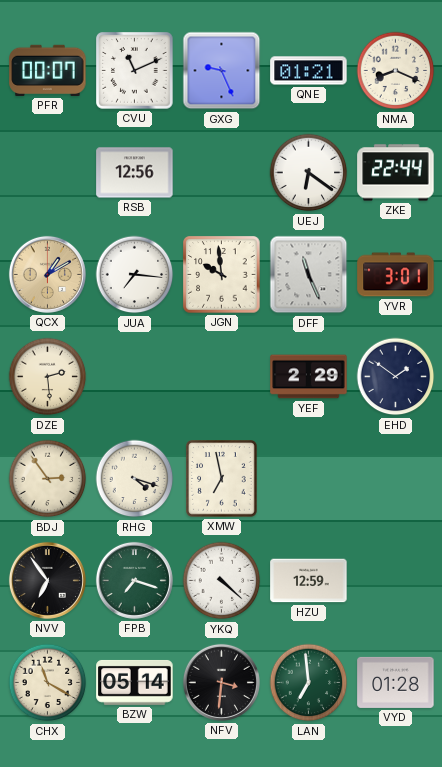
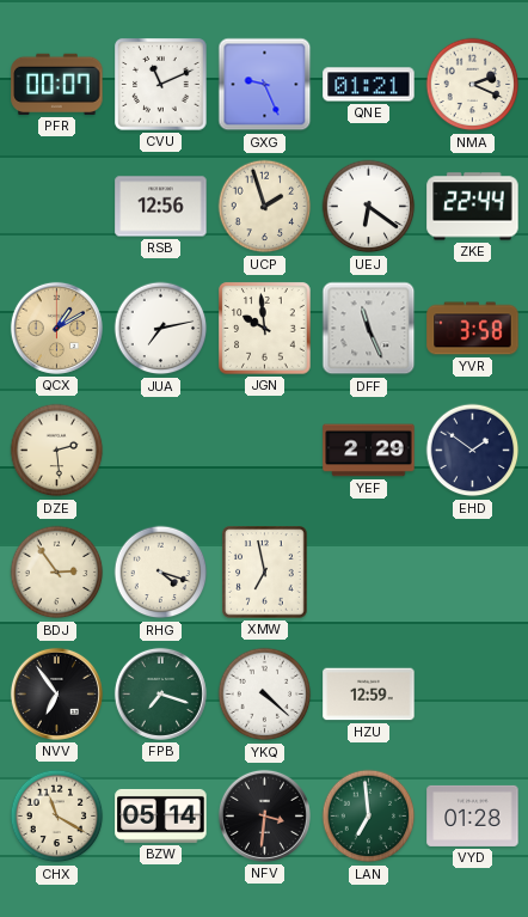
NMA: 8:19 -> 2:19 (473, 85)
UCP: none -> 1:57 (265, 207)
JUA: 7:16 -> 7:13 (161, 329)
YVR: 3:01 -> 3:58 (473, 329)
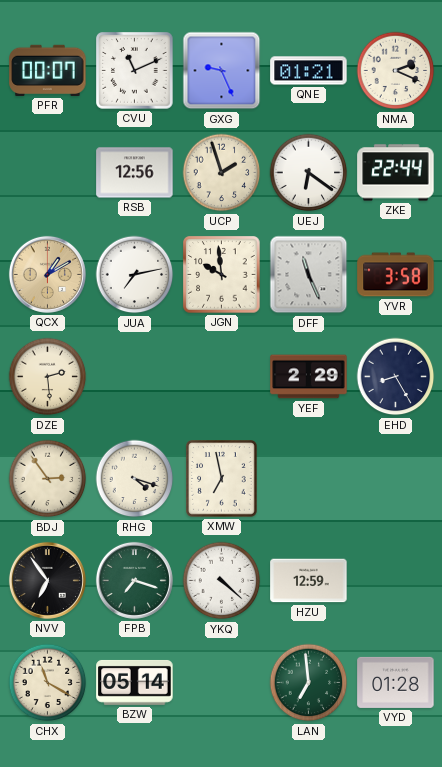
EHD: 1:51 -> 8:25 (396, 377)
NFV: 3:31 -> none (264, 815)
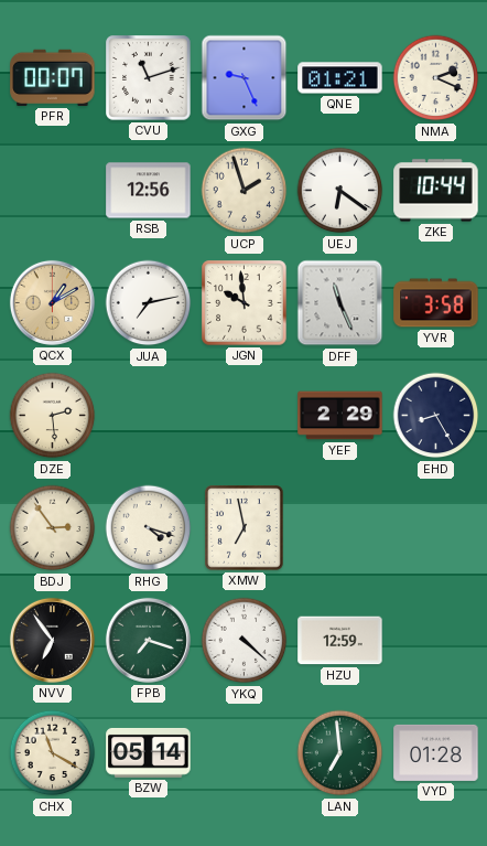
CVU: 11:11 -> 11:12 (149, 78)
ZKE: 22:44 -> 10:44 (436, 191)
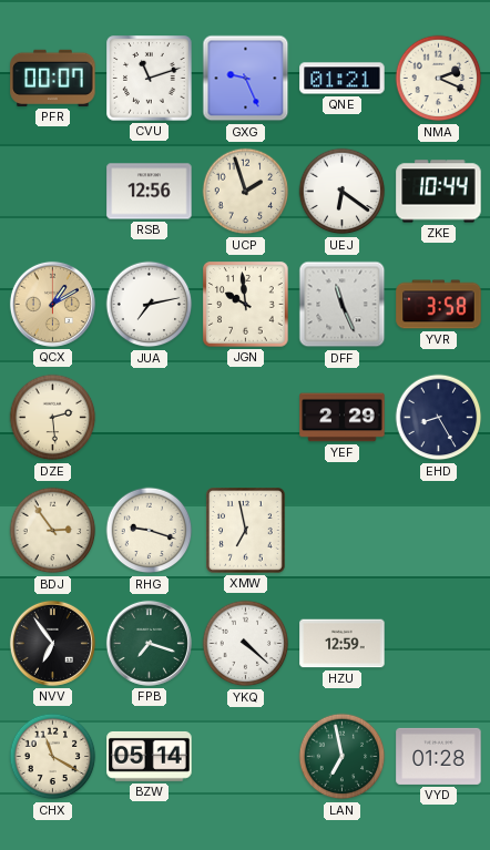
RHG: 4:18 -> 9:18 (150, 531)
LAN: 6:59 -> 6:58 (343, 757)
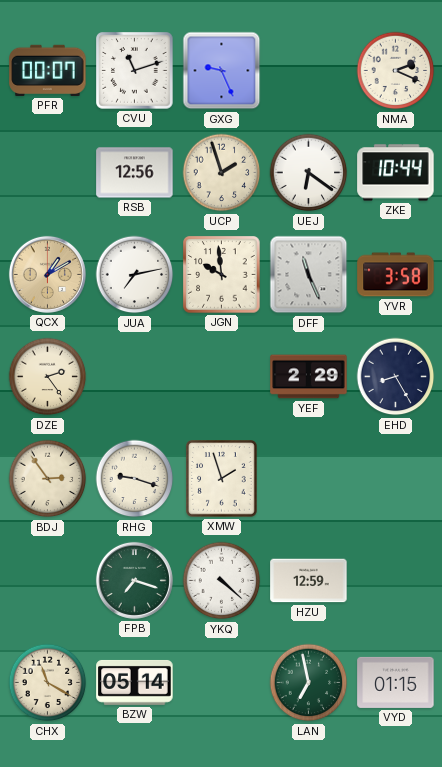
QNE: 01:21 -> none (343, 79)
DZE: 2:29 -> 2:24 (48, 377)
XMW: 6:58 -> 1:57 (222, 479)
NVV: 6:54 -> none (52, 643)
VYD: 01:28 -> 01:15 (396, 682)
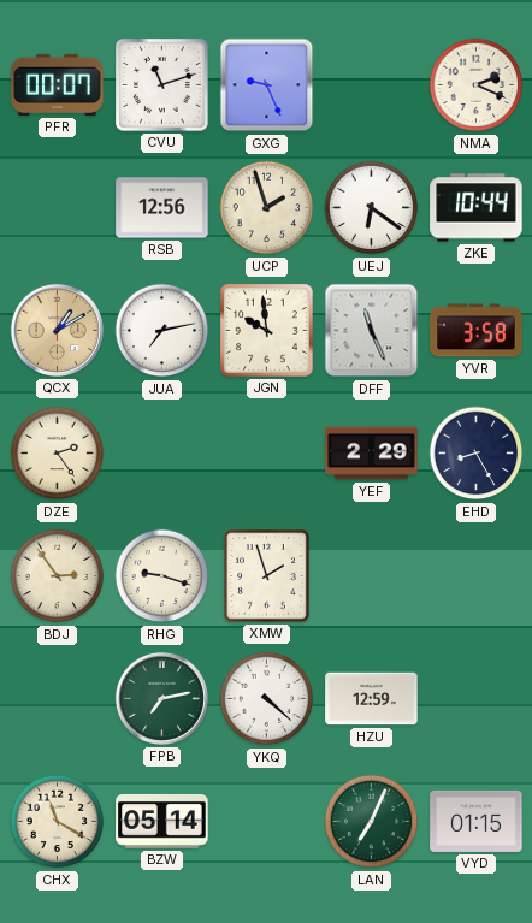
FPB: 7:18 -> 7:13 (161, 698)
LAN: 6:58 -> 7:04 (372, 822)
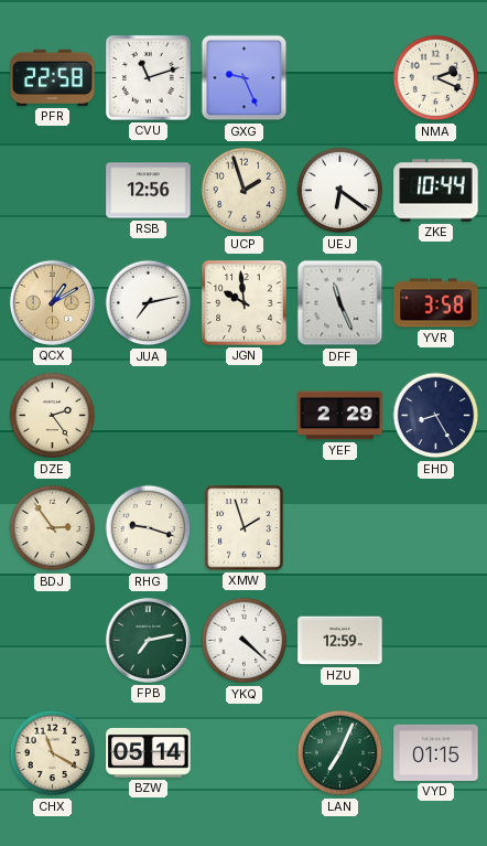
PFR: 00:07 -> 22:58 (53, 77)
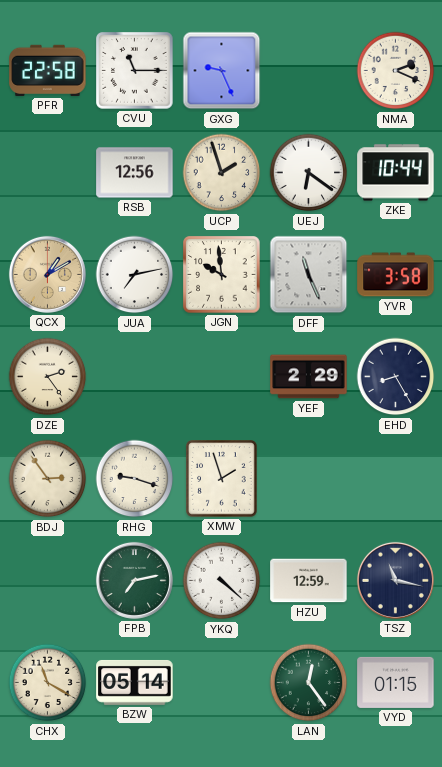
CVU: 11:12 -> 11:15 (135, 71)
TSZ: none -> 11:17 (395, 580)
LAN: 7:04 -> 12:24 (309, 683)
